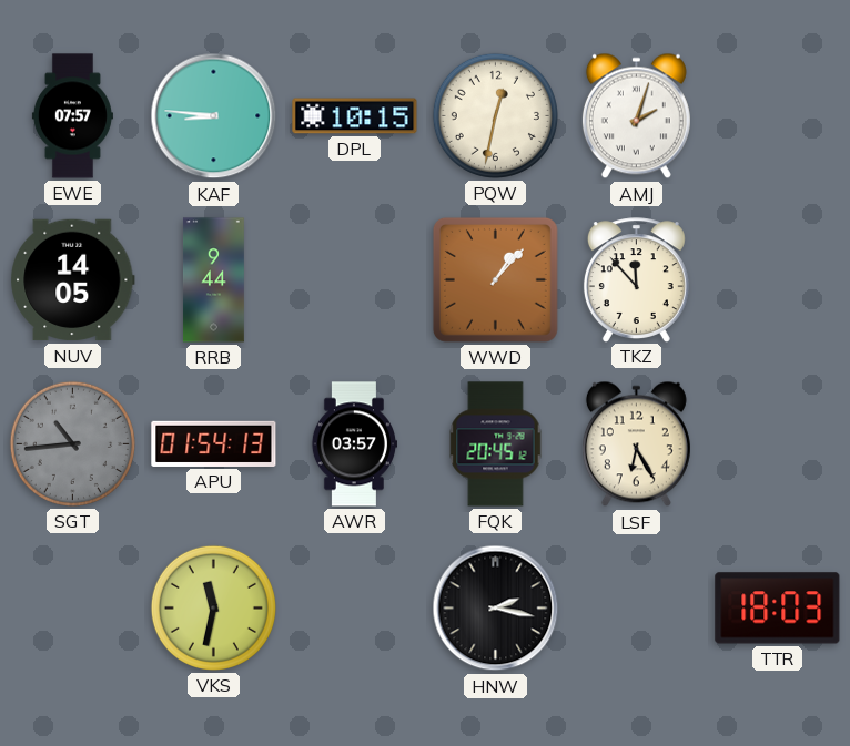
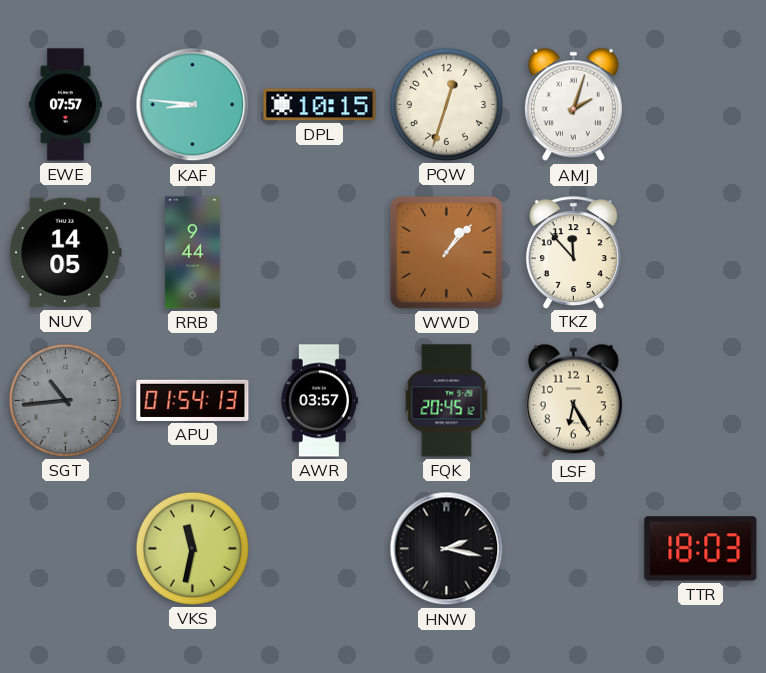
PQW: 12:32 -> 12:33 (446, 104)
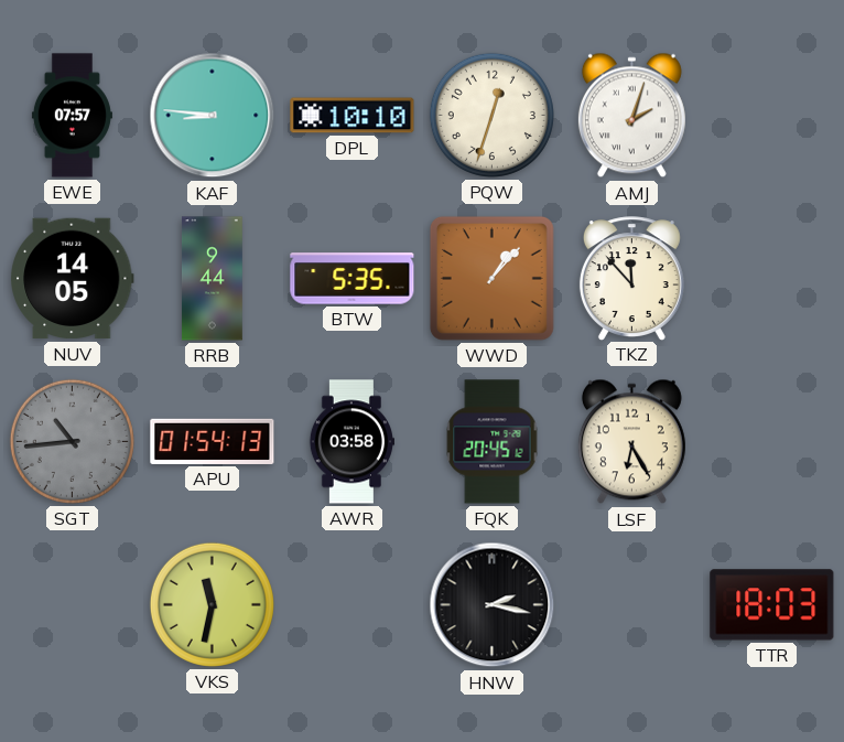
DPL: 10:15 -> 10:10 (353, 116)
BTW: none -> 5:35 (353, 279)
AWR: 03:57 -> 03:58 (350, 442)
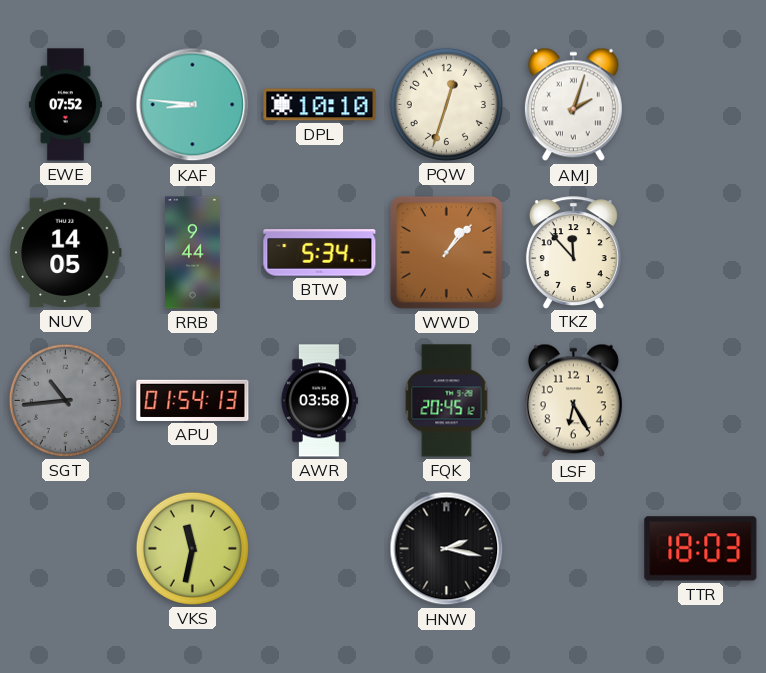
EWE: 07:57 -> 07:52 (65, 105)
BTW: 5:35 -> 5:34 (320, 253)
